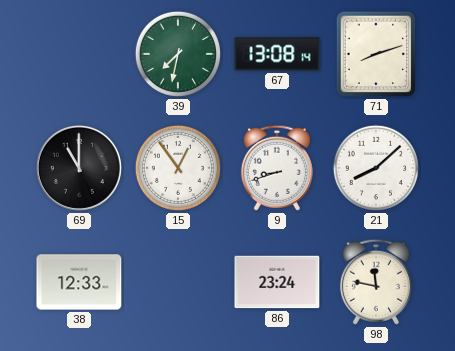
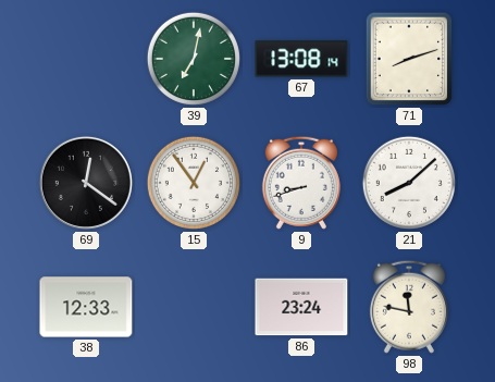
39: 7:32 -> 7:02 (194, 59)
69: 11:00 -> 12:21 (86, 183)
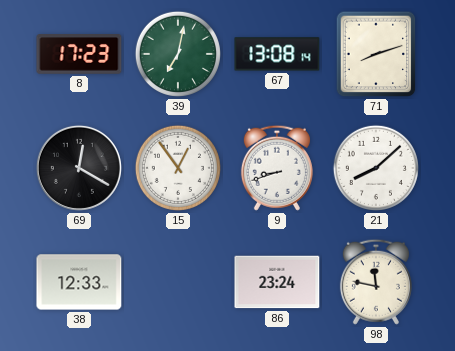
8: none -> 17:23 (79, 54)
69: 12:21 -> 12:20 (79, 168)
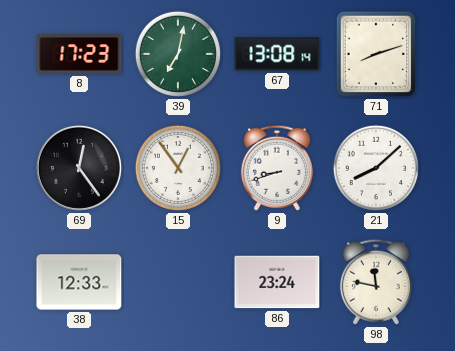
69: 12:20 -> 12:24 (79, 168)
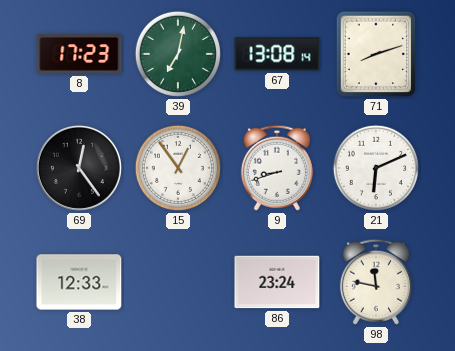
21: 8:08 -> 6:11 (376, 168)
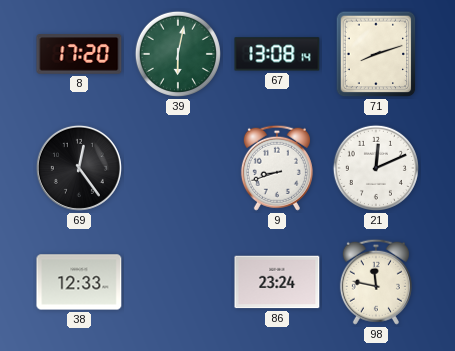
8: 17:23 -> 17:20 (79, 54)
39: 7:02 -> 6:02 (178, 54)
15: 12:54 -> none (178, 168)
21: 6:11 -> 12:11 (376, 168)
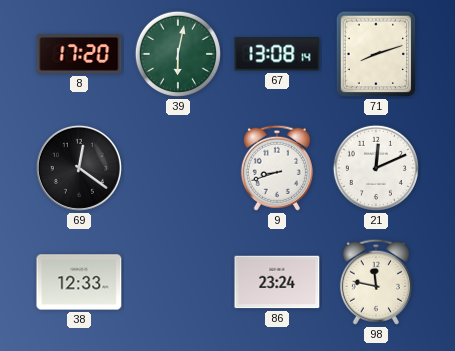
69: 12:24 -> 12:21 (79, 168)
